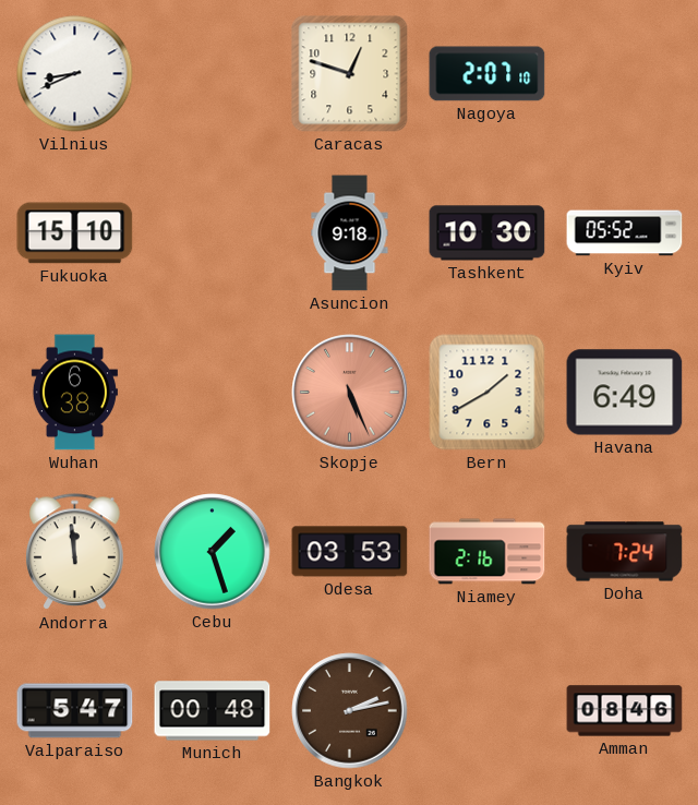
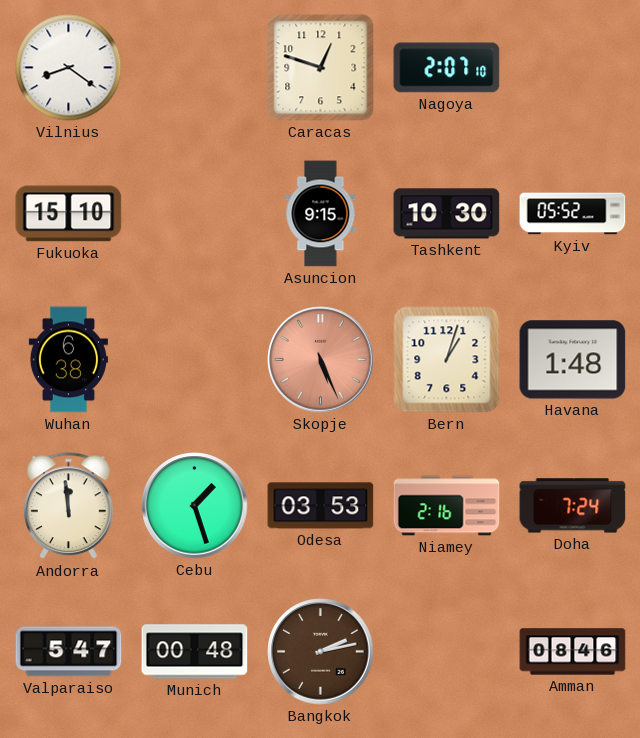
Vilnius: 8:41 -> 8:21 (69, 68)
Asuncion: 9:18 -> 9:15 (321, 214)
Bern: 1:40 -> 1:03 (447, 360)
Havana: 6:49 -> 1:48 (573, 360)
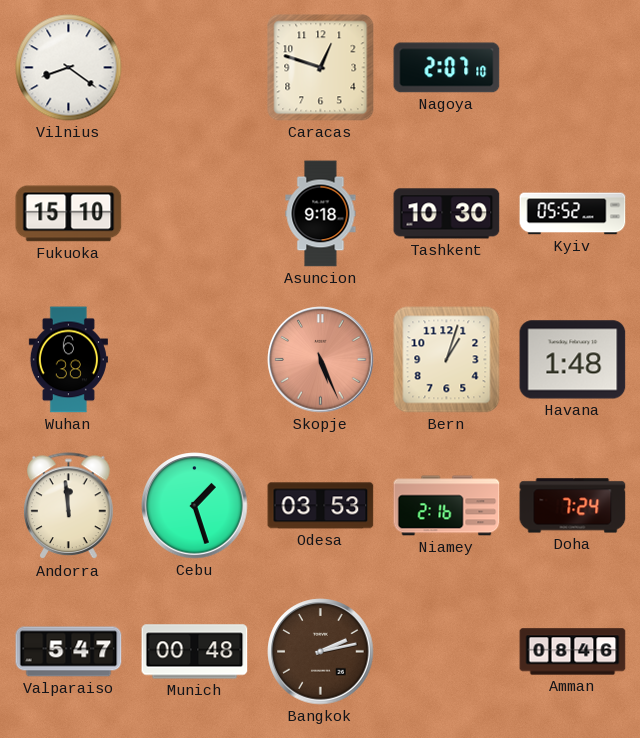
Asuncion: 9:15 -> 9:18 (321, 214)
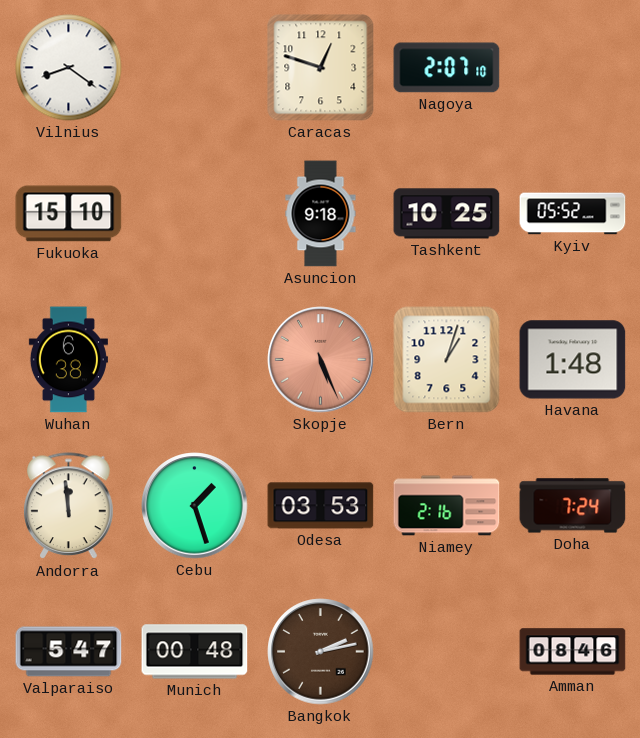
Tashkent: 10:30 -> 10:25 (447, 214)
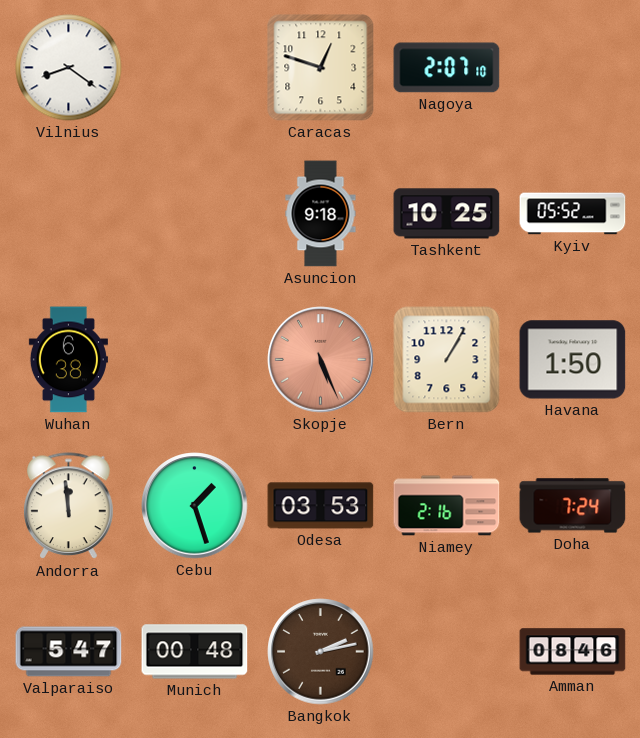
Fukuoka: 15:10 -> none (69, 214)
Bern: 1:03 -> 1:05 (447, 360)
Havana: 1:48 -> 1:50 (573, 360)
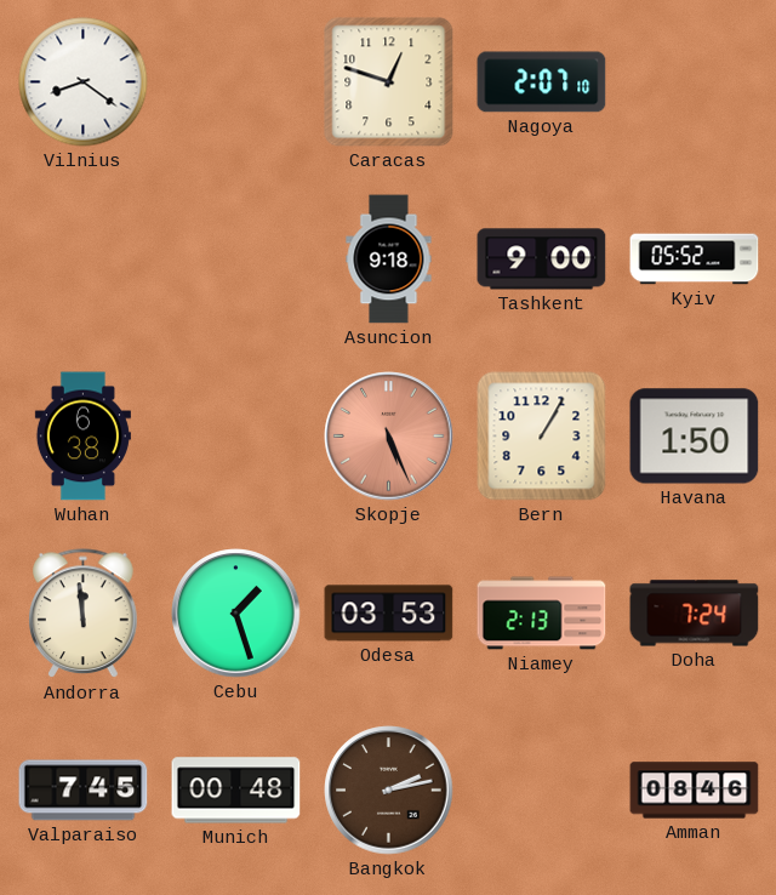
Tashkent: 10:25 -> 9:00 (542, 260)
Niamey: 2:16 -> 2:13 (542, 614)
Valparaiso: 5:47 -> 7:45 (84, 791)
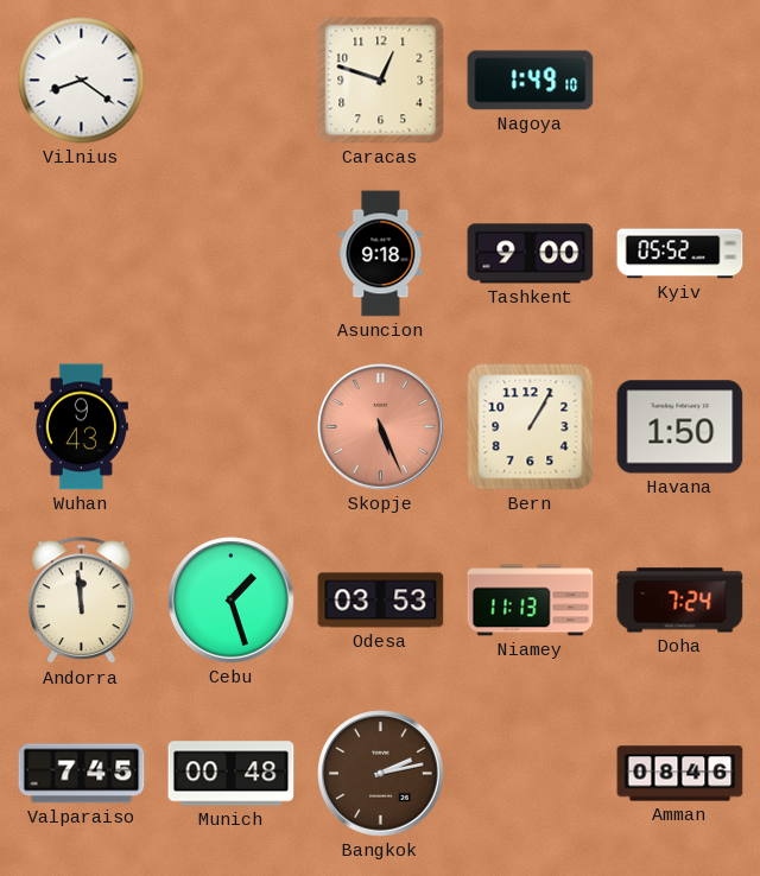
Nagoya: 2:07 -> 1:49 (531, 81)
Wuhan: 6:38 -> 9:43 (81, 427)
Niamey: 2:13 -> 11:13 (531, 601)
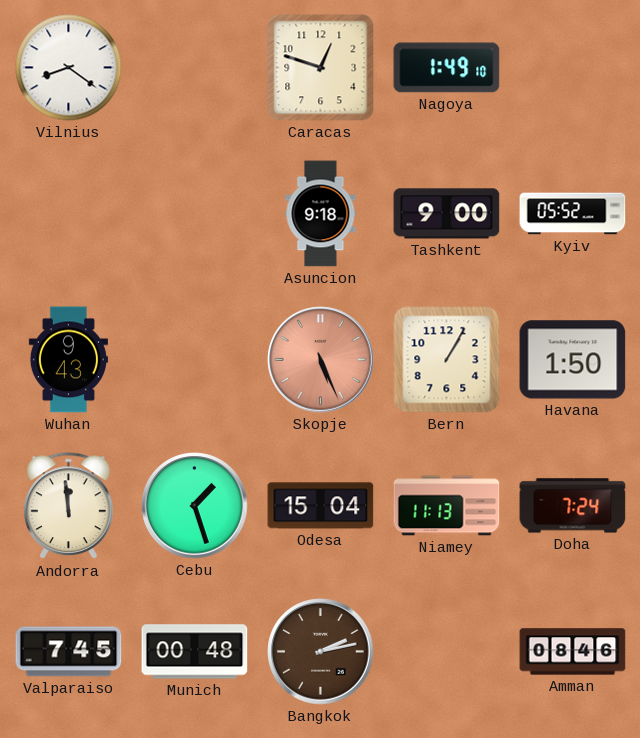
Odesa: 03:53 -> 15:04 (321, 506)
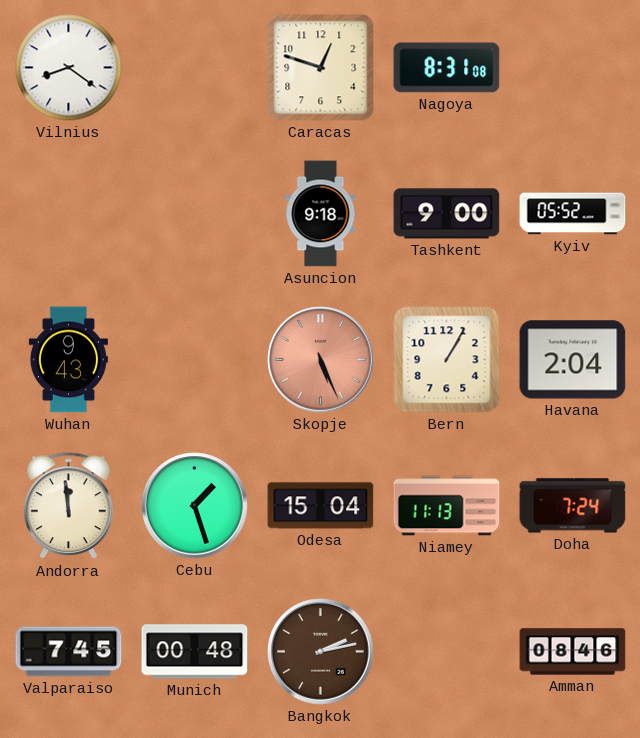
Nagoya: 1:49 -> 8:31 (447, 68)
Havana: 1:50 -> 2:04 (573, 360)
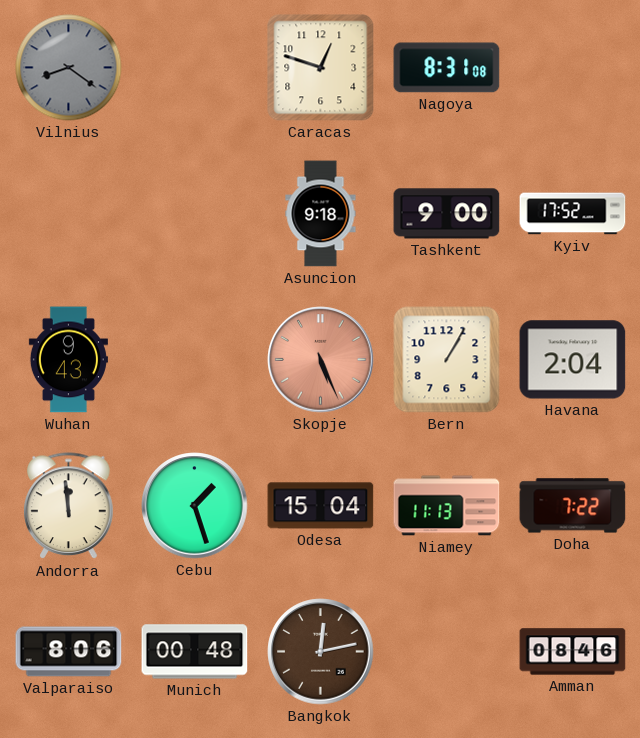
Vilnius dial: white -> grey (69, 68)
Kyiv: 05:52 -> 17:52 (573, 214)
Doha: 7:24 -> 7:22 (573, 506)
Valparaiso: 7:45 -> 8:06 (69, 652)
Bangkok: 2:13 -> 12:13 (321, 652)
